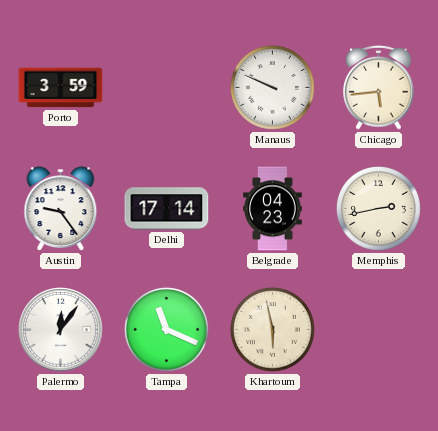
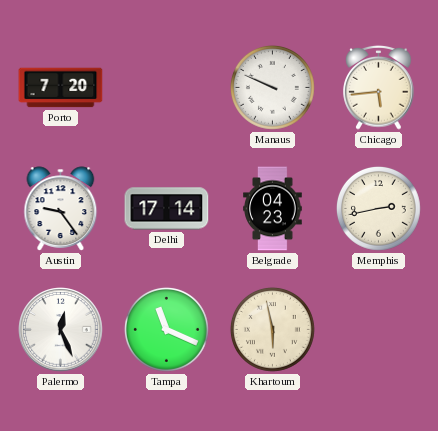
Porto: 3:59 -> 7:20 (61, 88)
Palermo: 12:06 -> 12:26 (61, 330)
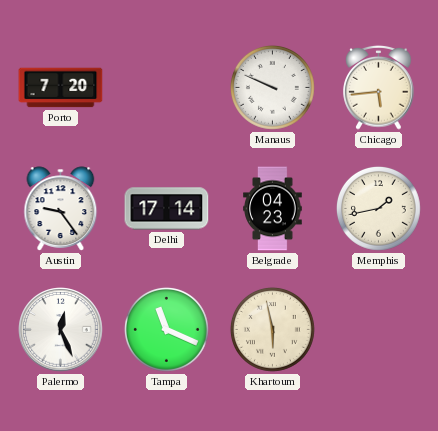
Memphis: 2:43 -> 1:43 (378, 208)
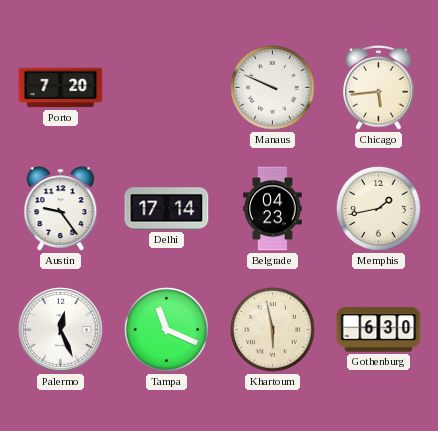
Gothenburg: none -> 6:30 (379, 330)
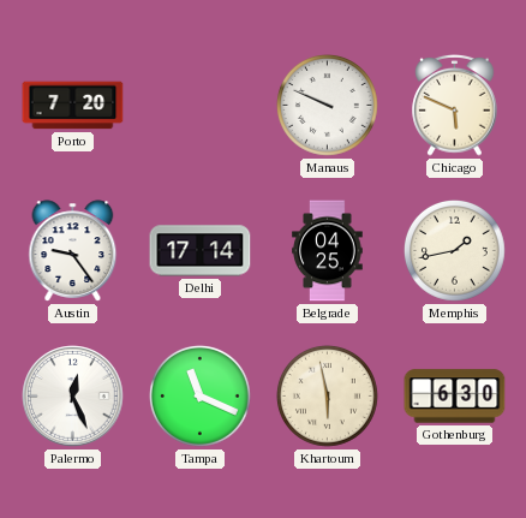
Chicago: 5:44 -> 5:49 (455, 106)
Belgrade: 04:23 -> 04:25 (328, 251)
